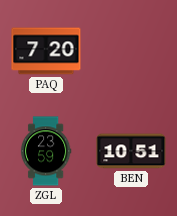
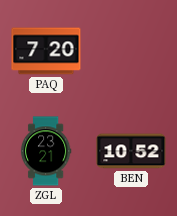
ZGL: 23:59 -> 23:21 (46, 151)
BEN: 10:51 -> 10:52 (131, 151)
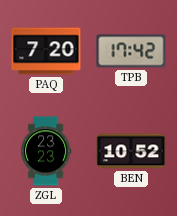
TPB: none -> 17:42 (131, 51)
ZGL: 23:21 -> 23:23 (46, 151)
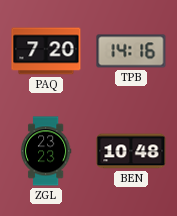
TPB: 17:42 -> 14:16 (131, 51)
BEN: 10:52 -> 10:48 (131, 151)
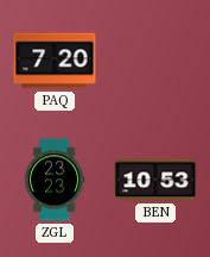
TPB: 14:16 -> none (131, 51)
BEN: 10:48 -> 10:53 (155, 180)
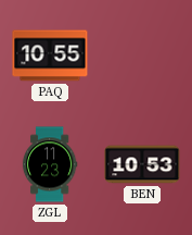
PAQ: 7:20 -> 10:55 (50, 55)
ZGL: 23:23 -> 11:23 (50, 164)
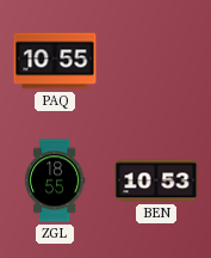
ZGL: 11:23 -> 18:55 (55, 180)
